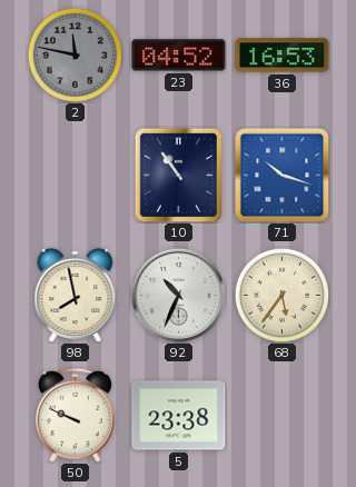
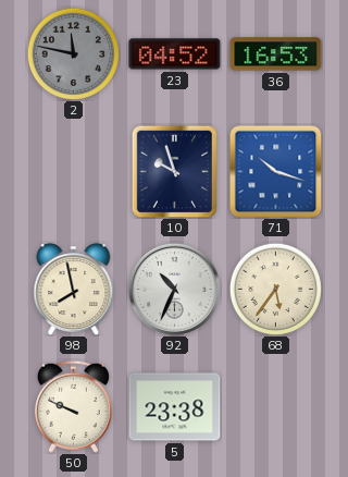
10: 10:54 -> 9:57 (175, 171)
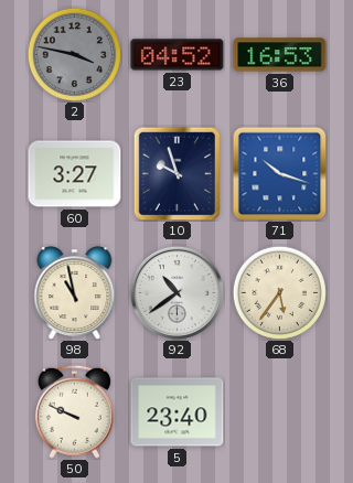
2: 11:47 -> 3:47 (74, 54)
60: none -> 3:27 (75, 174)
98: 7:58 -> 10:58 (75, 293)
92: 10:34 -> 10:39 (176, 292)
5: 23:38 -> 23:40 (178, 412)
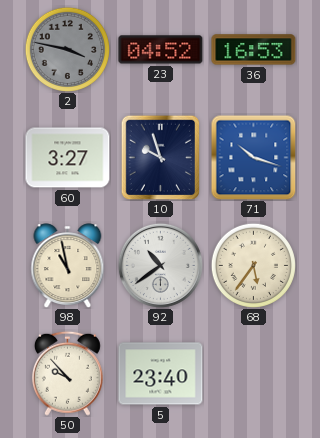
50: 9:49 -> 9:53 (67, 373)
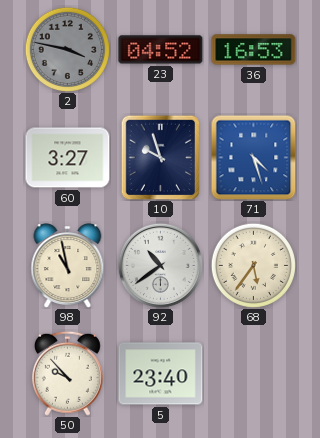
71: 10:18 -> 4:27 (253, 157)
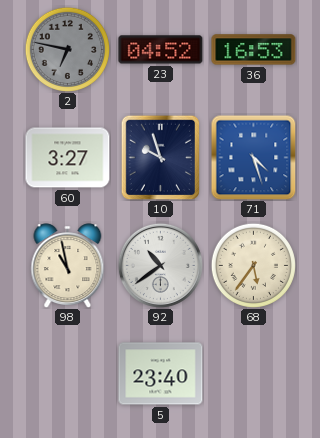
2: 3:47 -> 6:47 (67, 49)
50: 9:53 -> none (67, 373)
